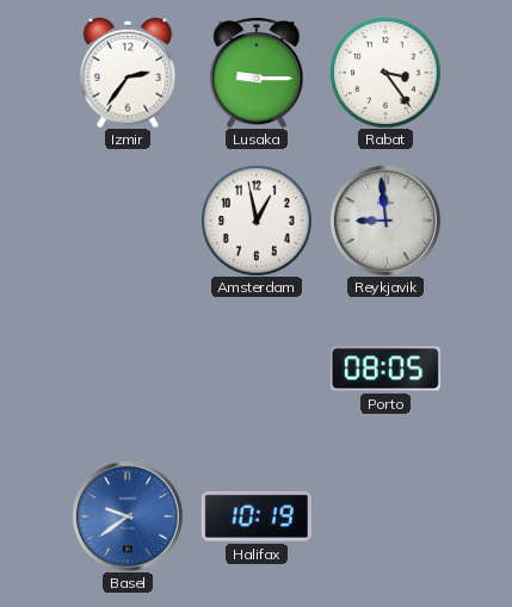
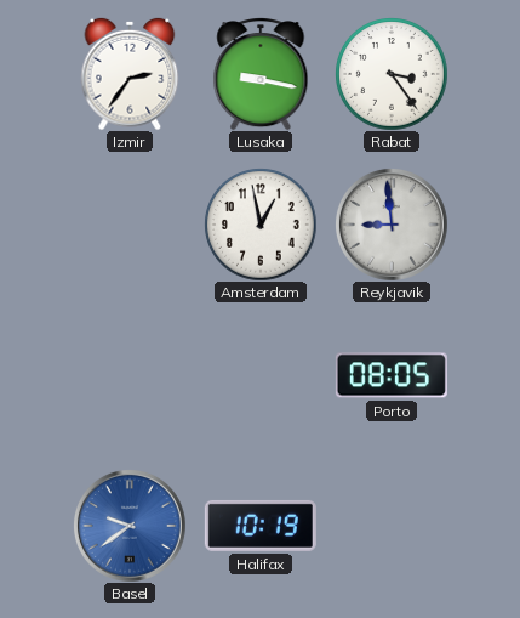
Lusaka: 9:15 -> 9:17 (261, 74)
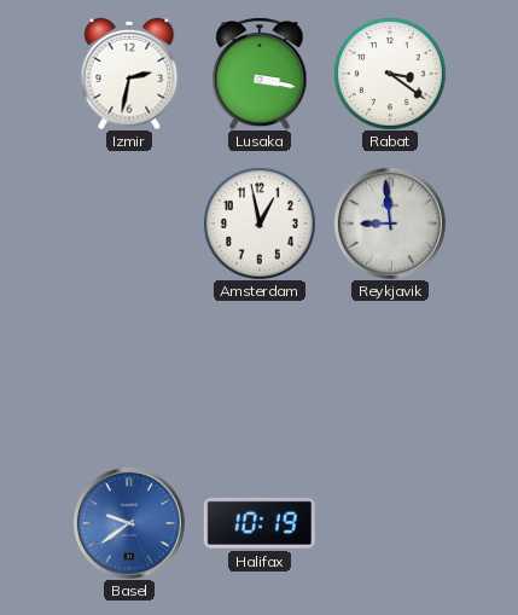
Izmir: 2:36 -> 2:32 (129, 74)
Lusaka: 9:17 -> 3:17 (260, 74)
Rabat: 3:24 -> 3:21 (390, 74)
Porto: 08:05 -> none (392, 375)
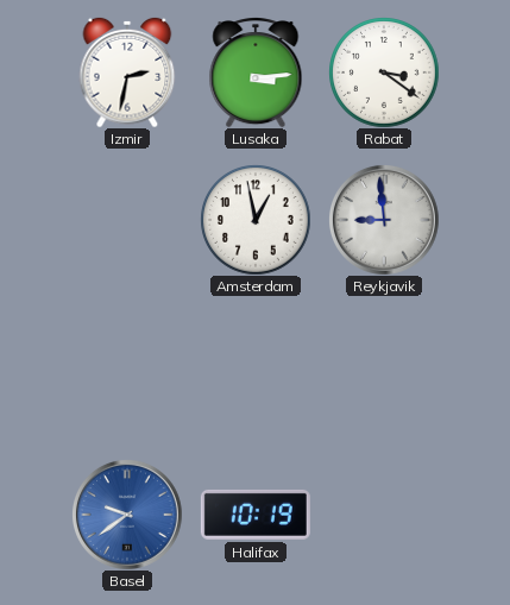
Lusaka: 3:17 -> 3:14 (256, 73)
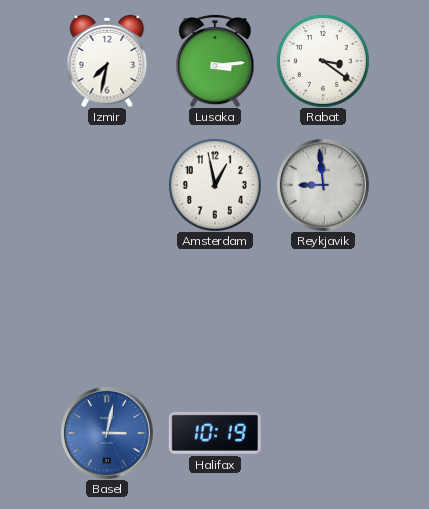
Izmir: 2:32 -> 7:32 (107, 61)
Basel: 9:39 -> 3:02 (107, 433)
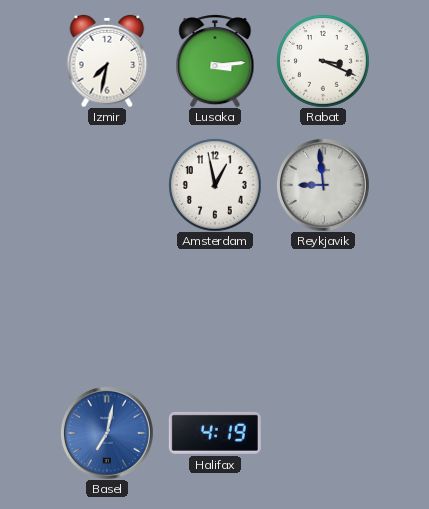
Rabat: 3:21 -> 3:19 (323, 61)
Basel: 3:02 -> 7:02 (107, 433)
Halifax: 10:19 -> 4:19 (215, 433)
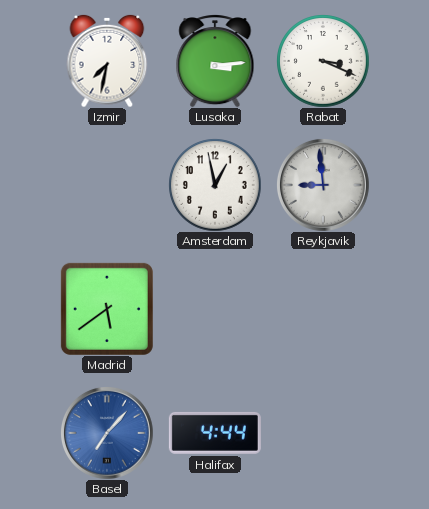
Madrid: none -> 5:39 (107, 309)
Basel: 7:02 -> 7:07 (107, 433)
Halifax: 4:19 -> 4:44 (215, 433)
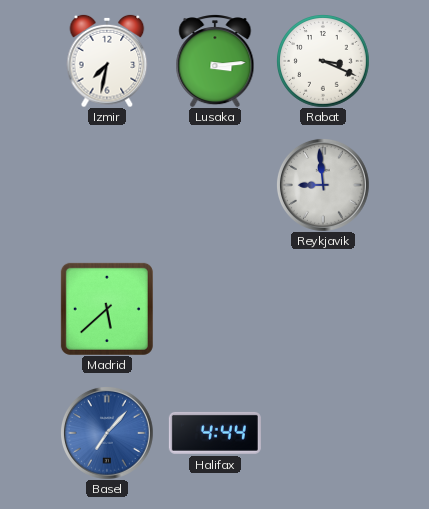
Amsterdam: 12:58 -> none (215, 185)
Madrid: 5:39 -> 5:38 (107, 309)
